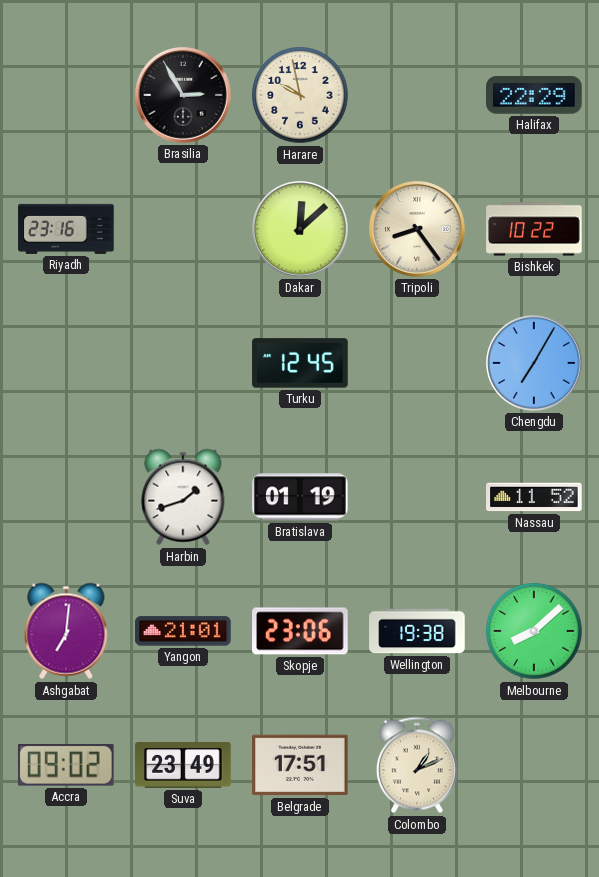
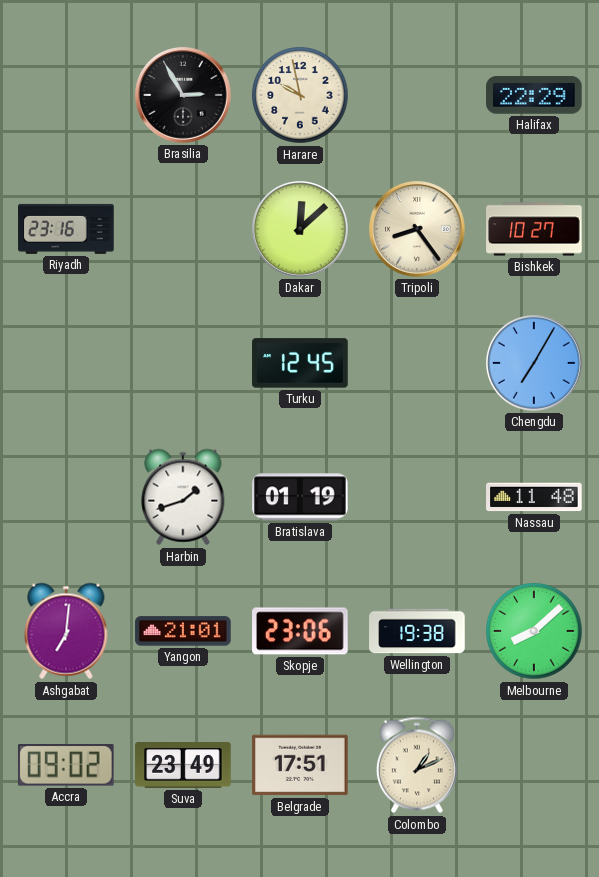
Bishkek: 10:22 -> 10:27 (534, 229)
Nassau: 11:52 -> 11:48 (534, 497)
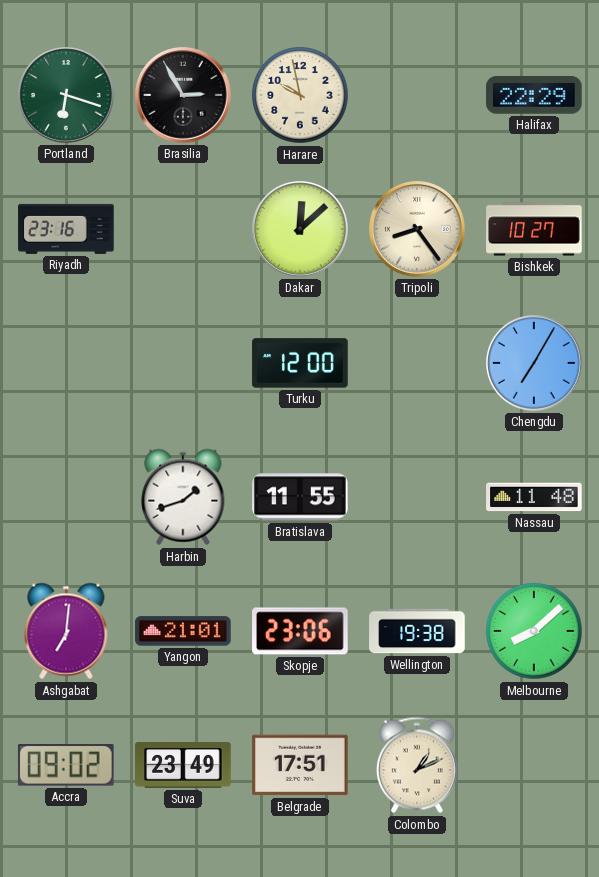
Portland: none -> 6:18 (67, 96)
Turku: 12:45 -> 12:00 (300, 363)
Bratislava: 01:19 -> 11:55 (300, 497)
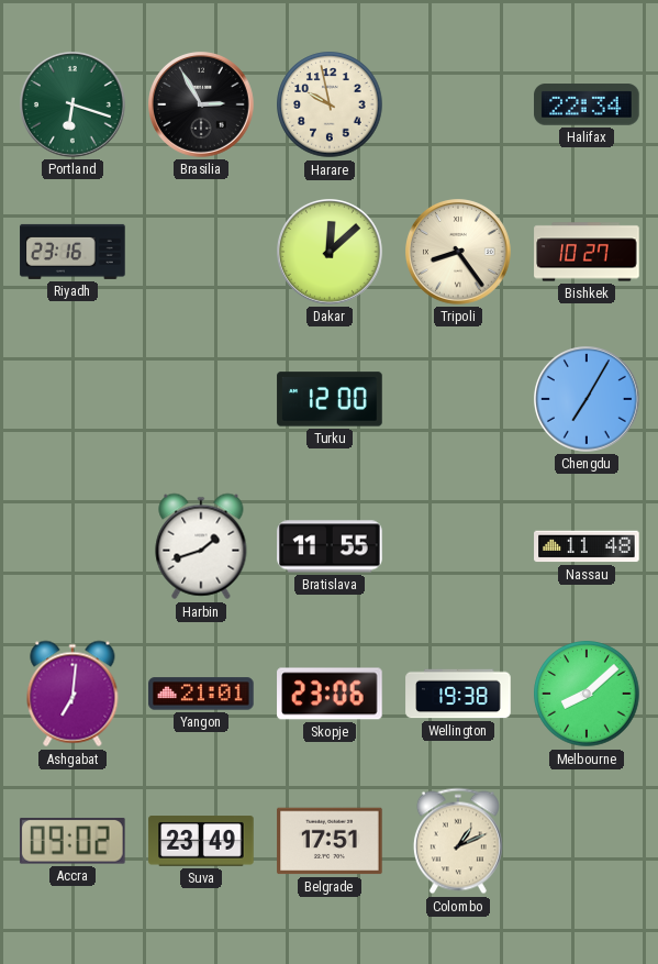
Halifax: 22:29 -> 22:34 (587, 104)
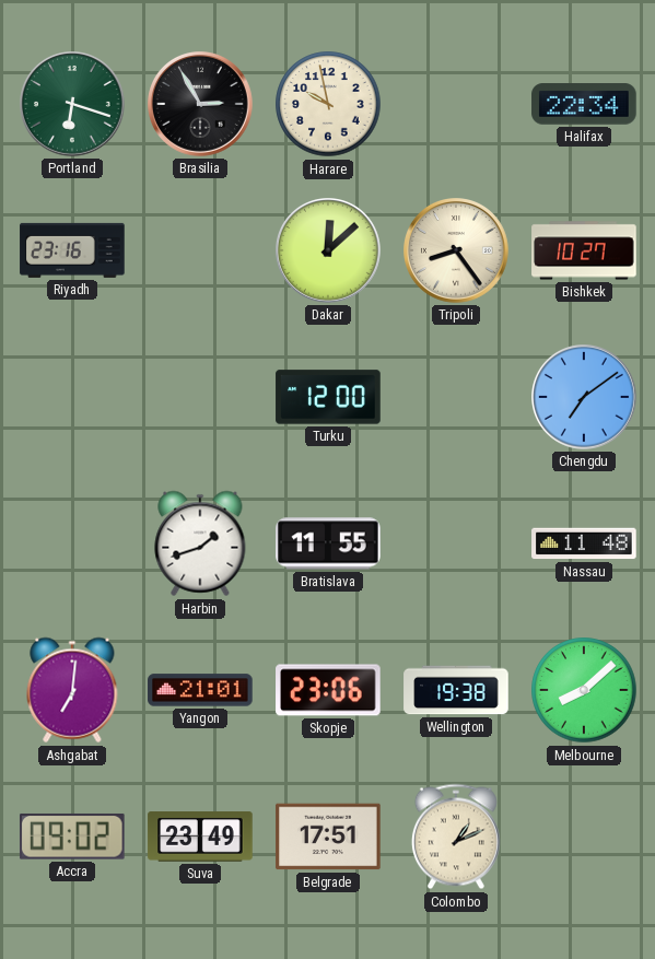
Chengdu: 7:05 -> 7:09 (585, 398)
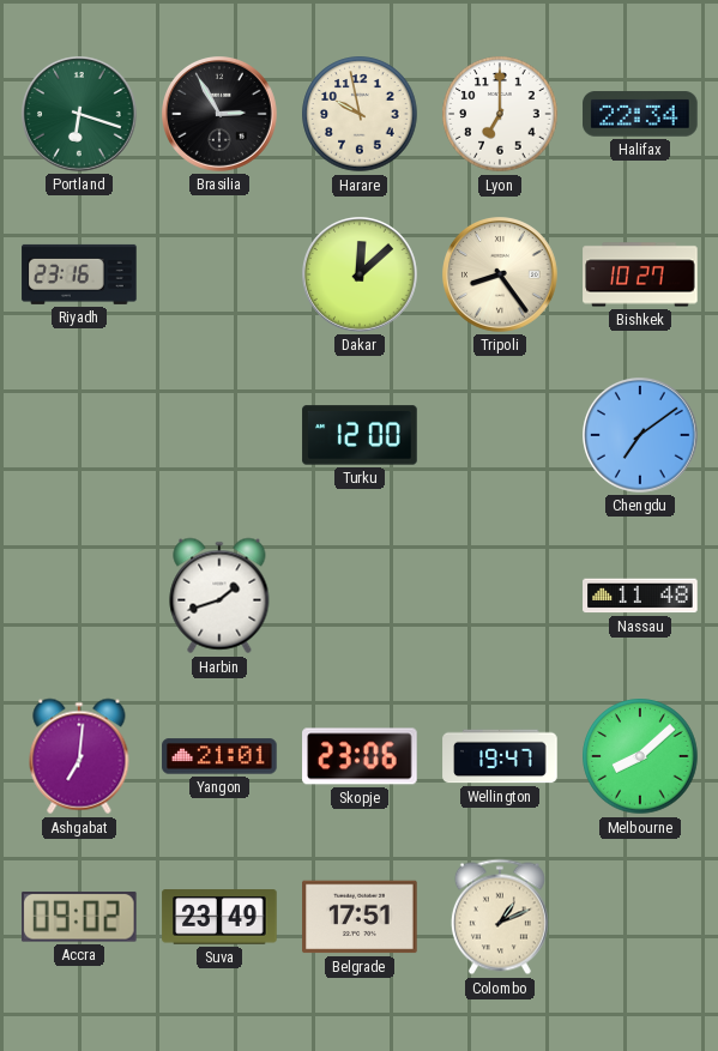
Lyon: none -> 7:00 (500, 114)
Bratislava: 11:55 -> none (328, 543)
Wellington: 19:38 -> 19:47 (500, 756)
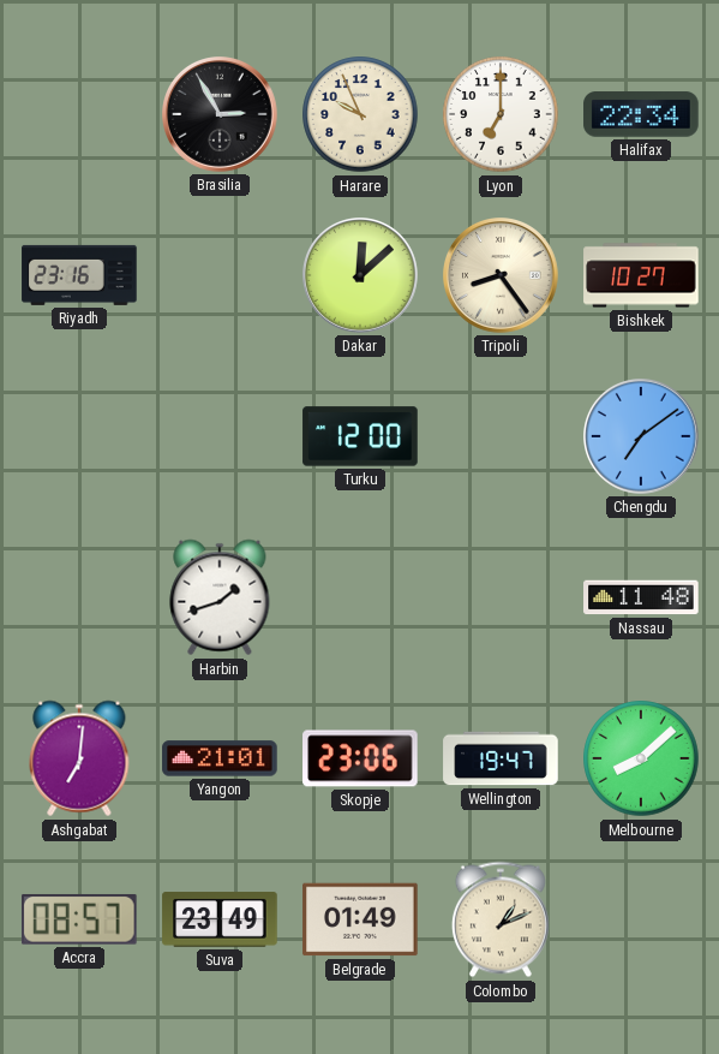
Portland: 6:18 -> none (80, 115)
Harare: 9:58 -> 9:56 (360, 114)
Accra: 09:02 -> 08:57 (79, 919)
Belgrade: 17:51 -> 01:49 (360, 919)
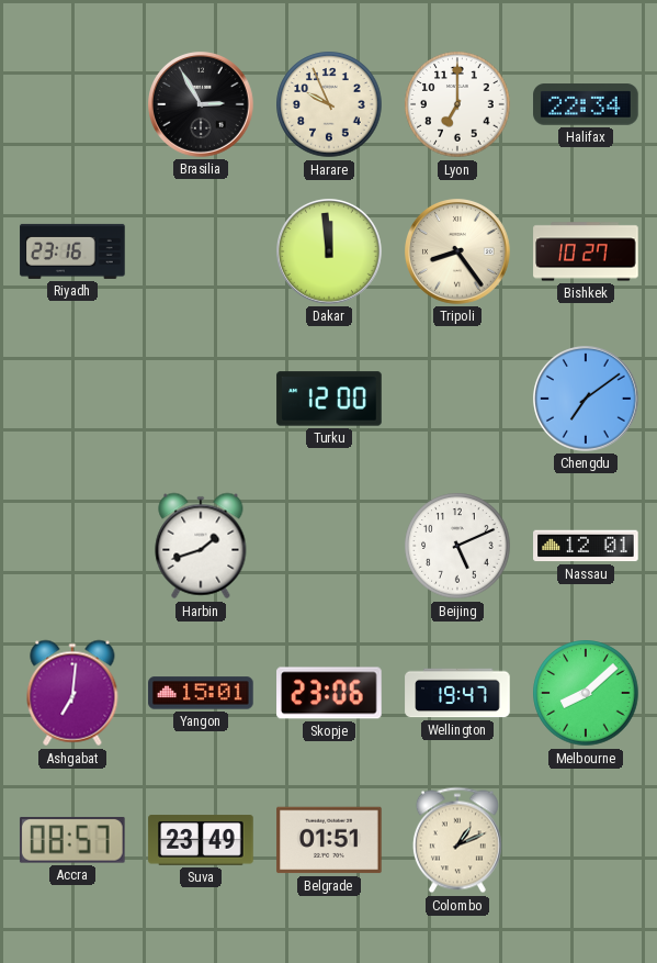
Dakar: 12:08 -> 11:59 (330, 253)
Beijing: none -> 5:11 (457, 546)
Nassau: 11:48 -> 12:01 (586, 546)
Yangon: 21:01 -> 15:01 (201, 693)
Belgrade: 01:49 -> 01:51 (329, 840)
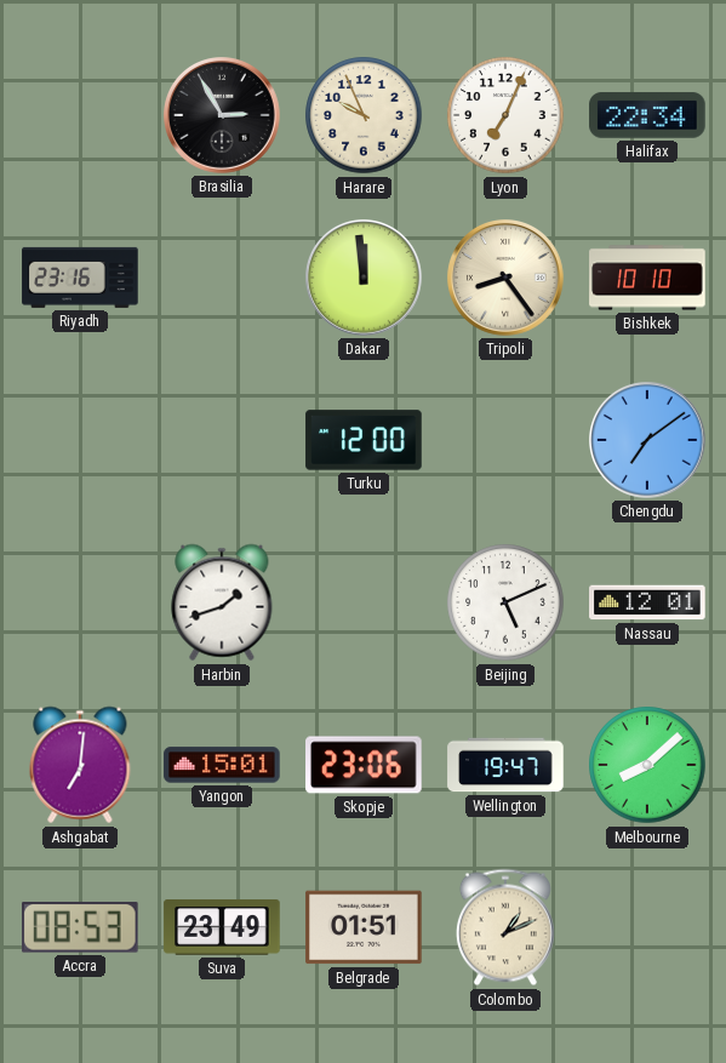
Lyon: 7:00 -> 7:04 (505, 115)
Bishkek: 10:27 -> 10:10 (647, 278)
Accra: 08:57 -> 08:53 (80, 927)
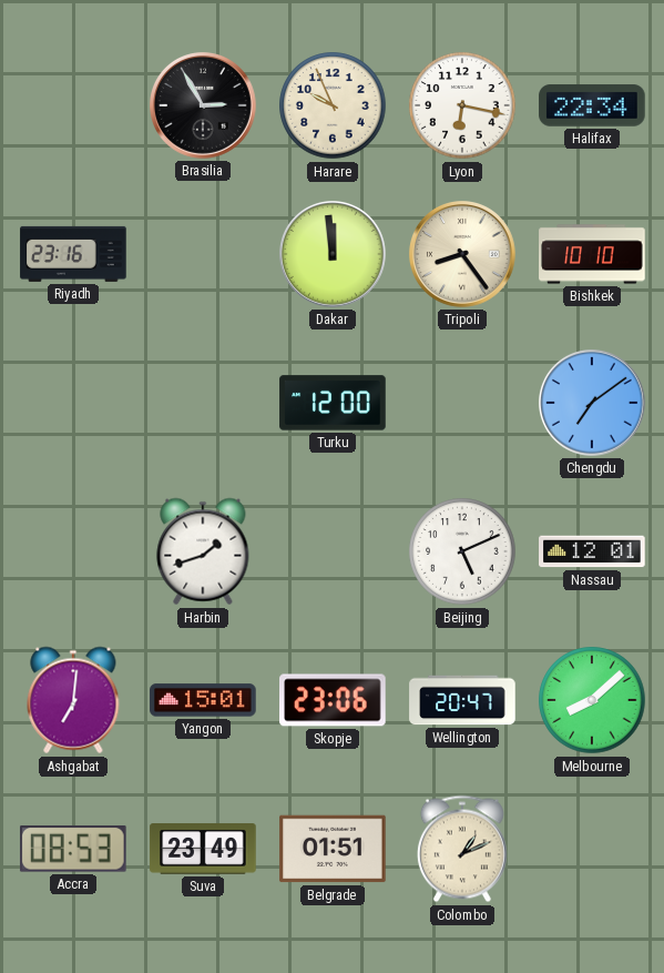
Lyon: 7:04 -> 6:17 (462, 105)
Wellington: 19:47 -> 20:47 (462, 700)
